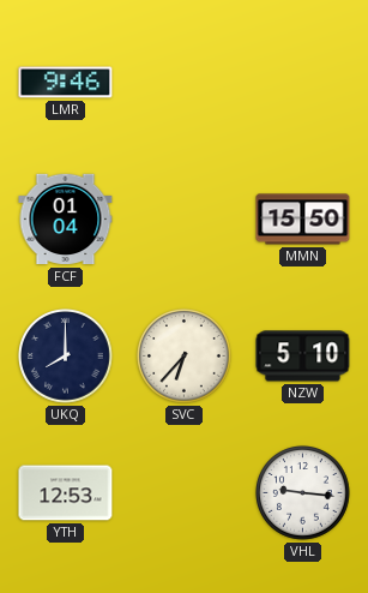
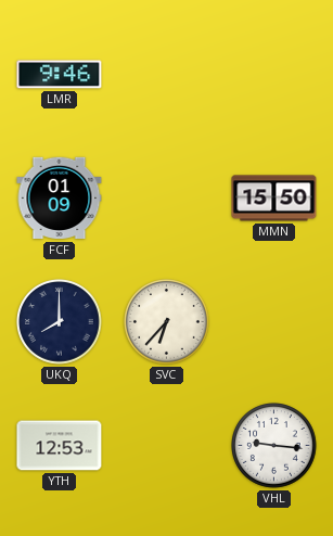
FCF: 01:04 -> 01:09 (60, 199)
NZW: 5:10 -> none (303, 357)
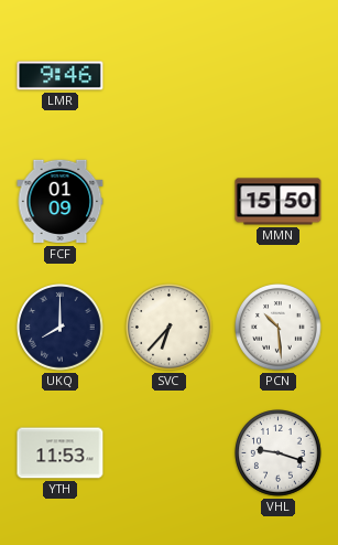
PCN: none -> 10:29 (279, 328)
YTH: 12:53 -> 11:53 (61, 453)
VHL: 9:16 -> 9:18 (279, 453)
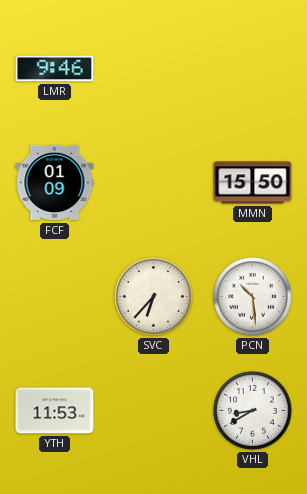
UKQ: 8:00 -> none (61, 328)
VHL: 9:18 -> 8:40 (253, 411)
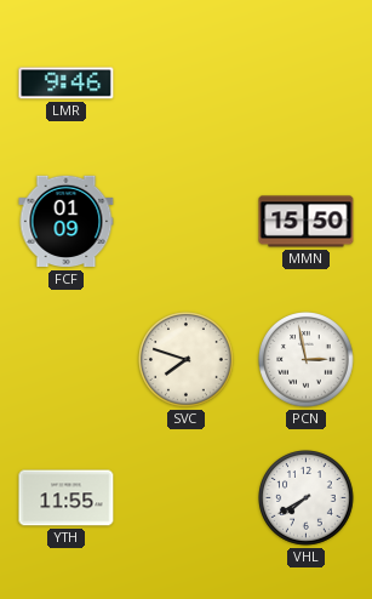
SVC: 6:37 -> 7:48 (187, 360)
PCN: 10:29 -> 2:58 (307, 360)
YTH: 11:53 -> 11:55 (67, 498)
VHL: 8:40 -> 7:40 (307, 498)
